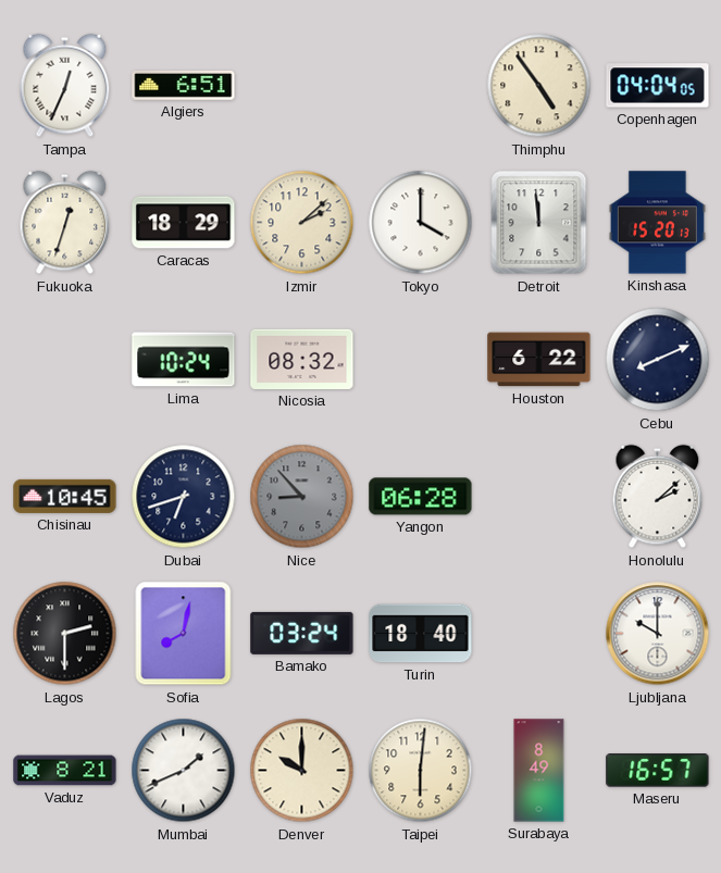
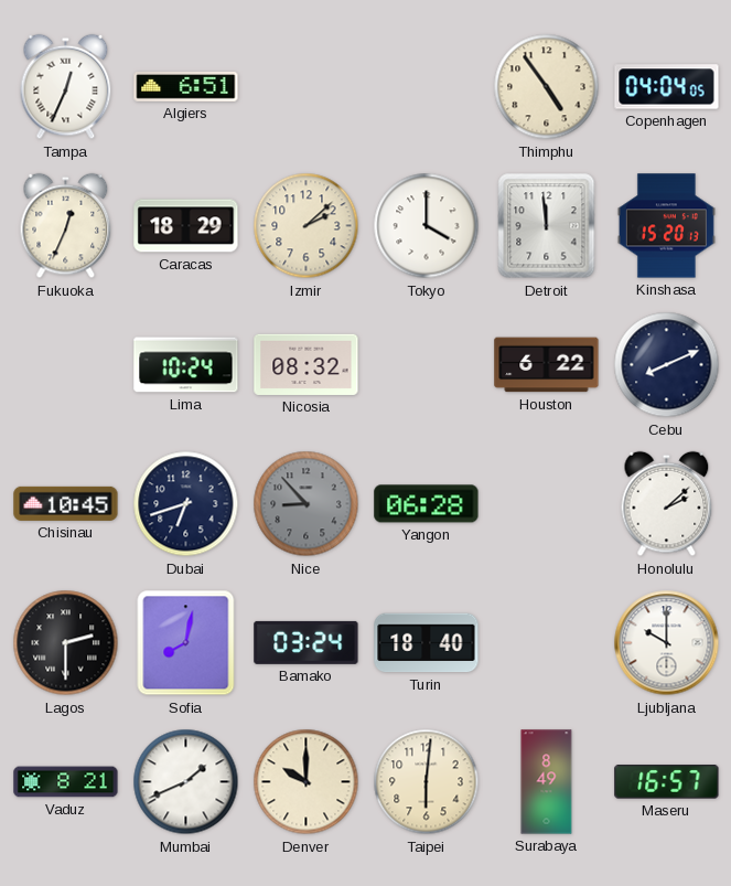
Fukuoka: 12:33 -> 12:34 (66, 226)
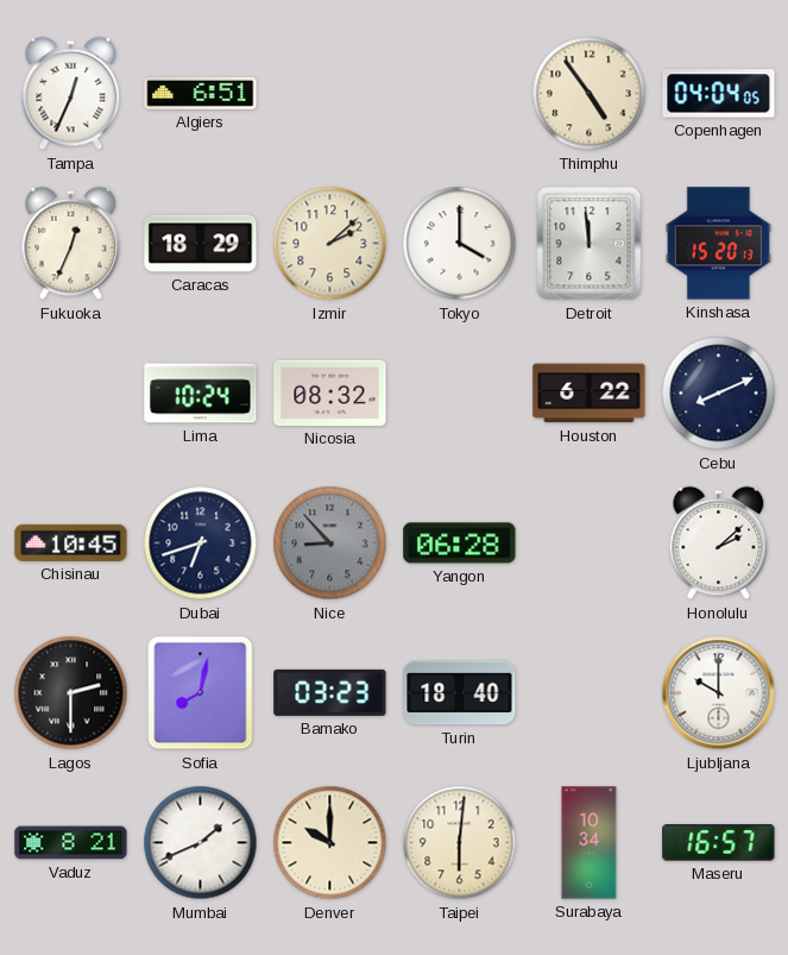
Bamako: 03:24 -> 03:23 (330, 692)
Surabaya: 8:49 -> 10:34 (590, 843)
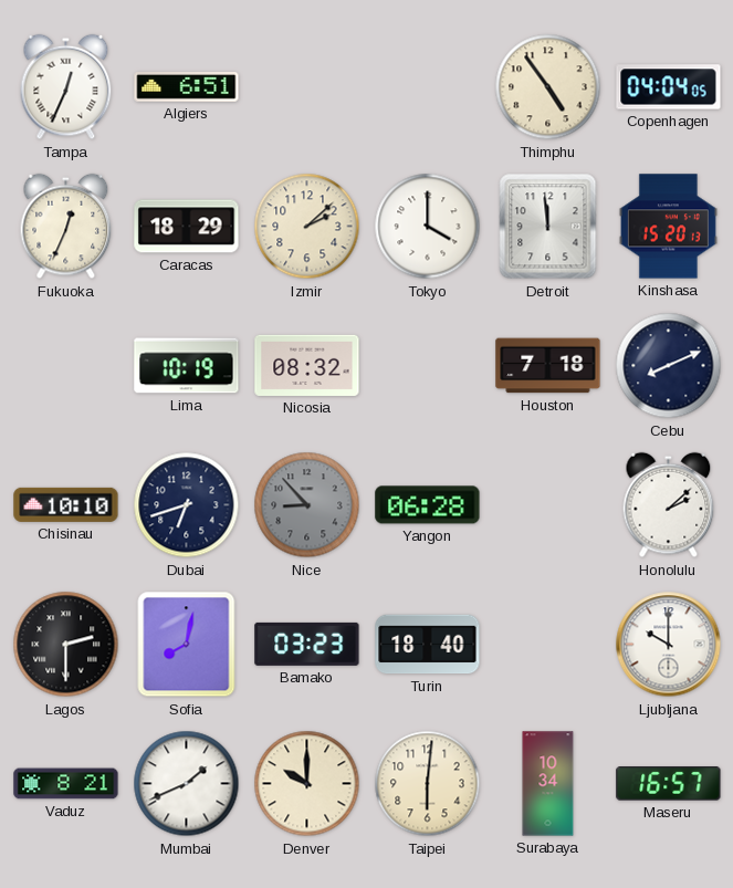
Lima: 10:24 -> 10:19 (187, 366)
Houston: 6:22 -> 7:18 (548, 366)
Chisinau: 10:45 -> 10:10 (66, 504)
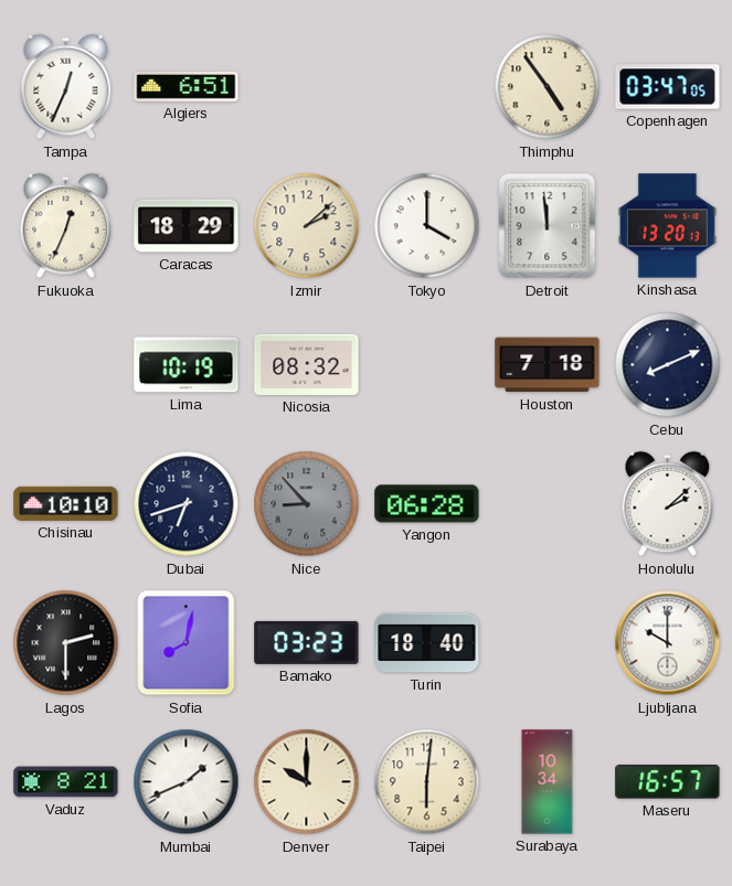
Copenhagen: 04:04 -> 03:47 (668, 87)
Kinshasa: 15:20 -> 13:20 (667, 226)
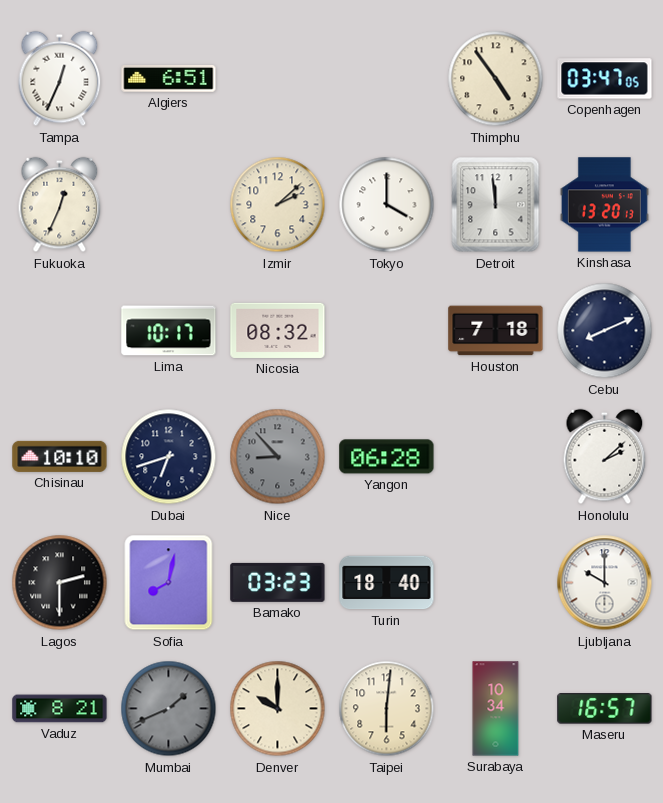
Caracas: 18:29 -> none (187, 226)
Lima: 10:19 -> 10:17 (169, 331)
Mumbai dial: white -> grey (169, 709)
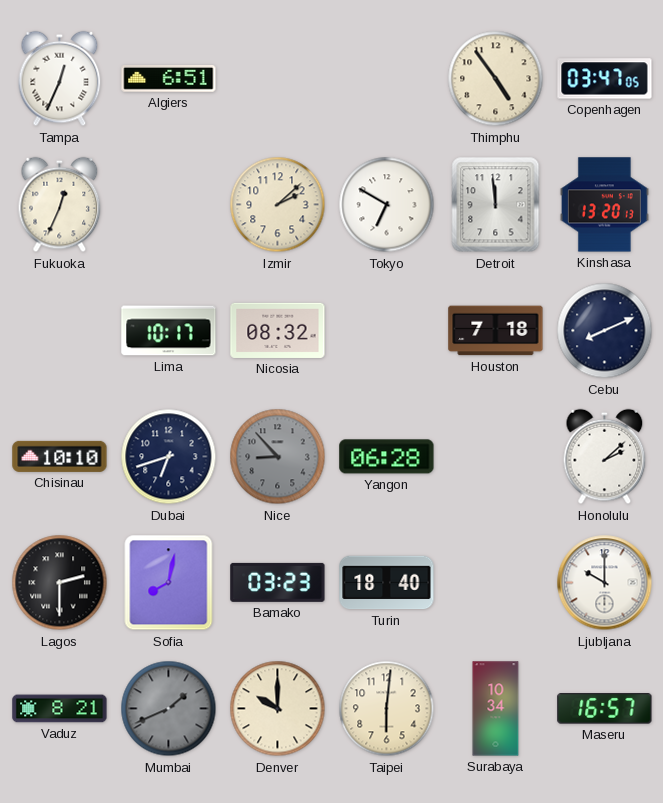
Tokyo: 4:00 -> 6:50 (387, 205)
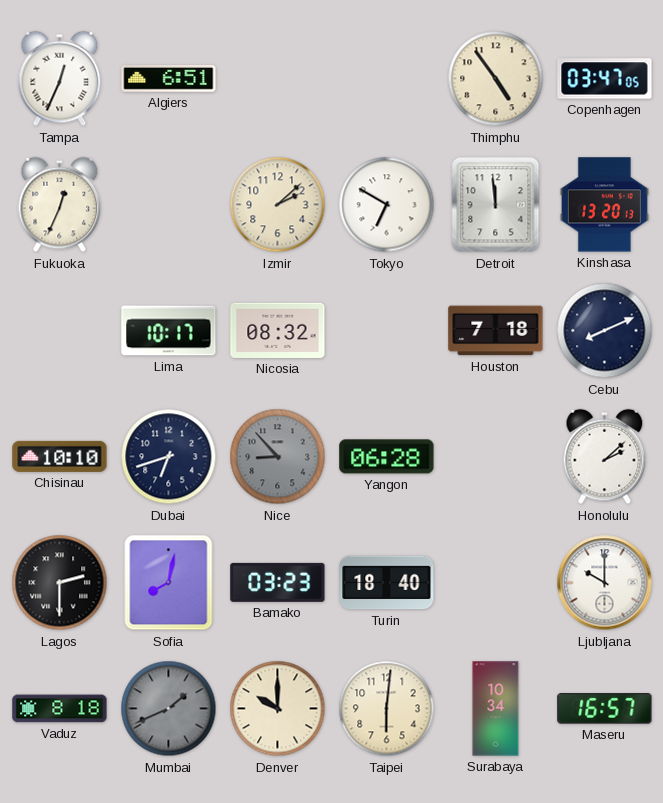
Vaduz: 8:21 -> 8:18 (60, 709)
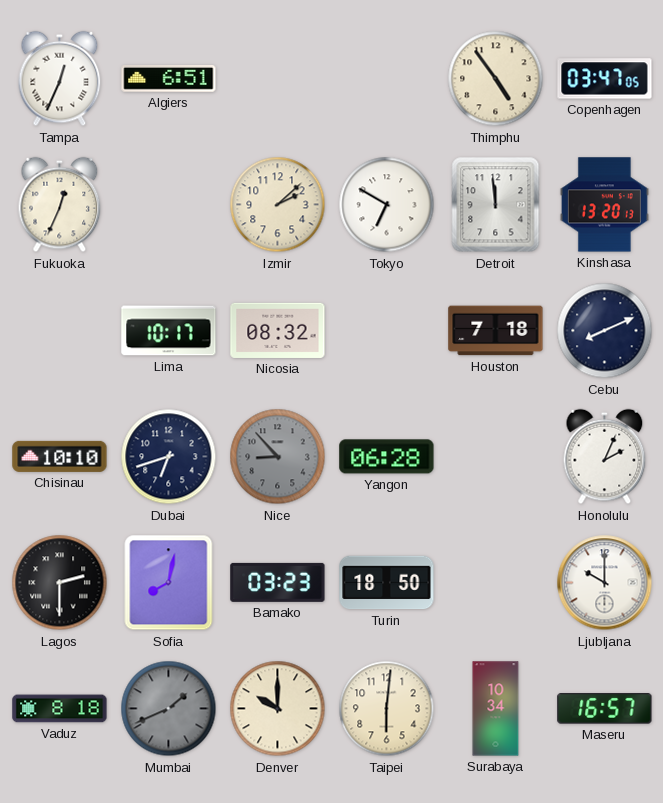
Honolulu: 2:08 -> 2:04 (605, 457)
Turin: 18:40 -> 18:50 (387, 583)
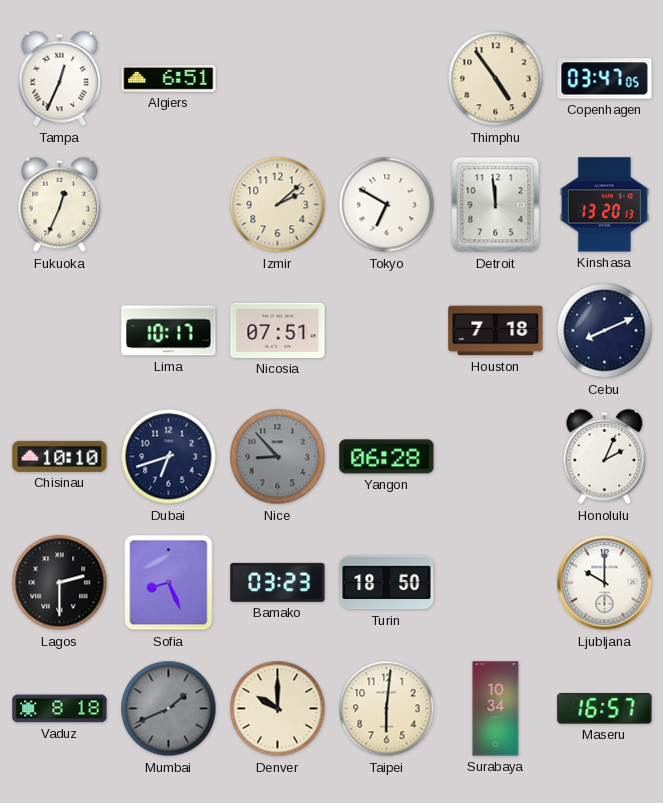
Nicosia: 08:32 -> 07:51 (278, 330)
Sofia: 8:02 -> 8:26 (169, 583)
